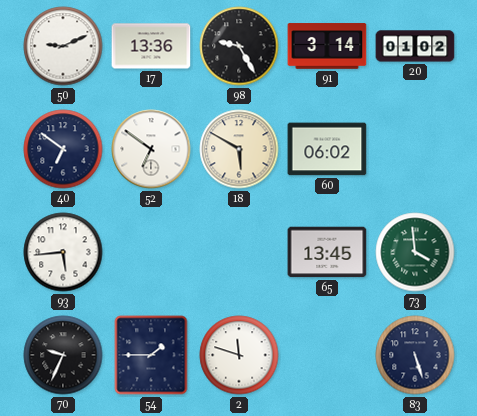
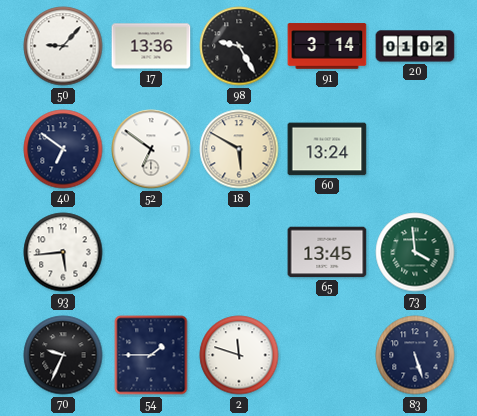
50: 9:11 -> 9:07 (63, 46)
60: 06:02 -> 13:24 (327, 149)
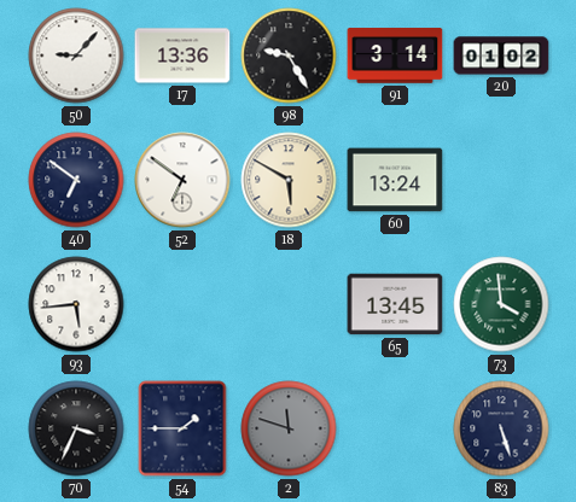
70: 9:34 -> 3:34 (76, 428)
2 dial: white -> grey (289, 428)
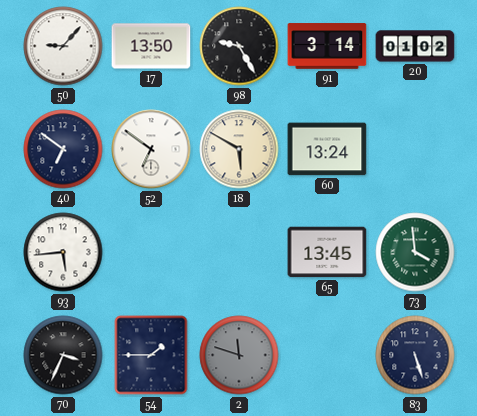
17: 13:36 -> 13:50 (151, 46)
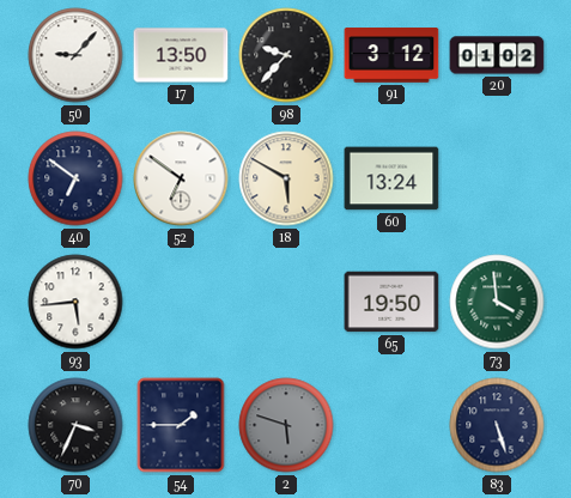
98: 9:25 -> 9:37 (286, 55)
91: 3:14 -> 3:12 (391, 55)
65: 13:45 -> 19:50 (391, 302)
2: 11:48 -> 5:48 (286, 425)
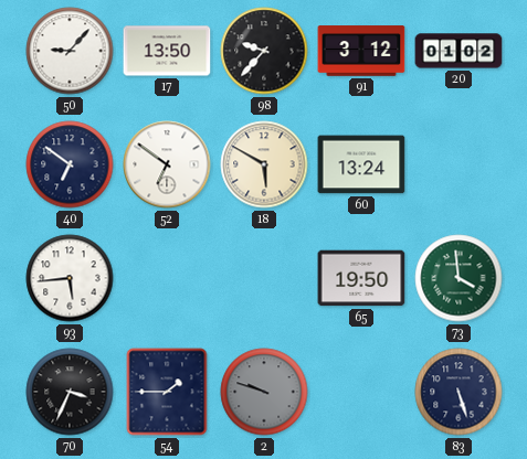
2: 5:48 -> 9:48 (264, 392)
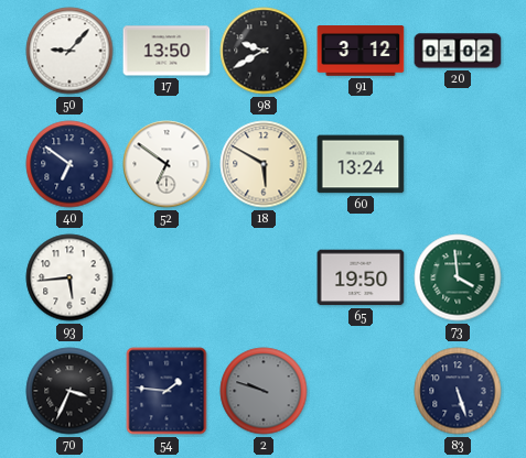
98: 9:37 -> 9:40 (264, 51)
54: 1:45 -> 1:46 (167, 391)
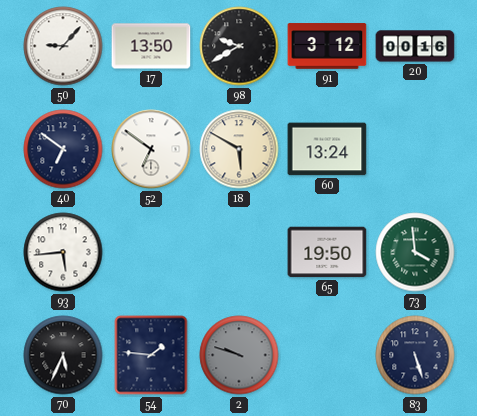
20: 01:02 -> 00:16 (415, 46)
70: 3:34 -> 5:34 (63, 355)
